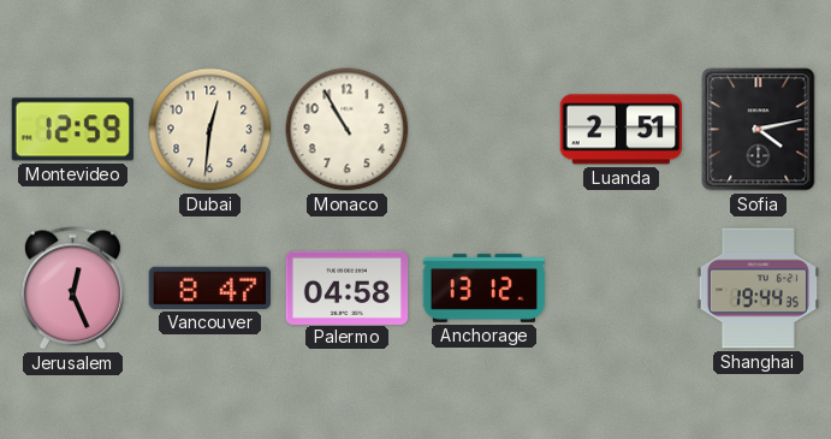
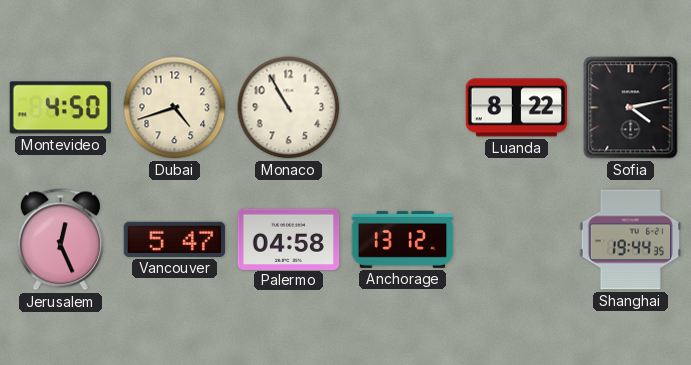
Montevideo: 12:59 -> 4:50 (60, 108)
Dubai: 12:31 -> 4:42 (175, 108)
Luanda: 2:51 -> 8:22 (516, 108)
Vancouver: 8:47 -> 5:47 (174, 239)
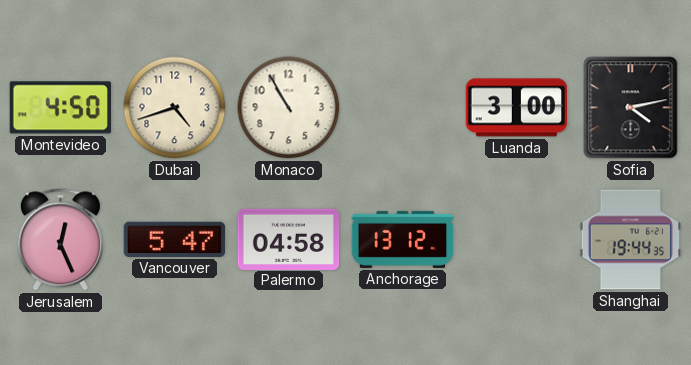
Luanda: 8:22 -> 3:00 (516, 108)
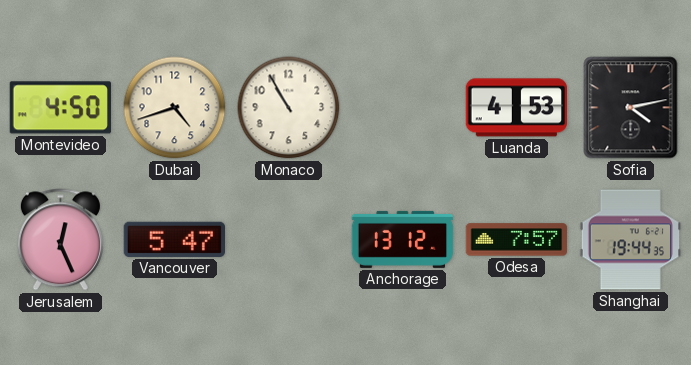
Luanda: 3:00 -> 4:53 (516, 108)
Palermo: 04:58 -> none (289, 239)
Odesa: none -> 7:57 (517, 240)
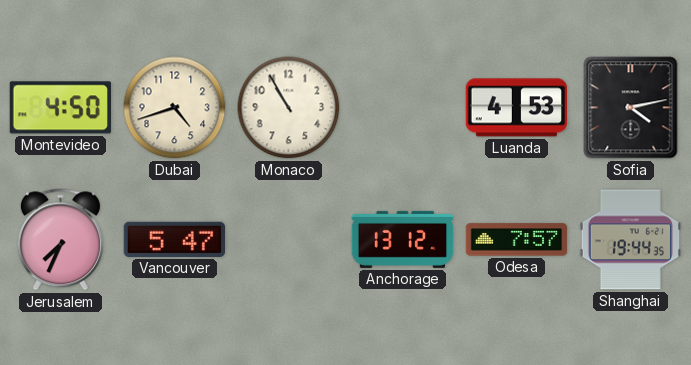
Jerusalem: 12:26 -> 7:34 (60, 240)
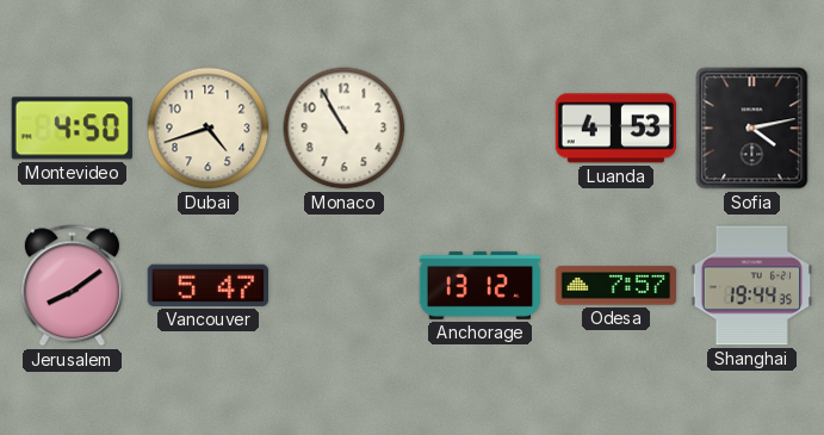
Jerusalem: 7:34 -> 8:09 (72, 286)
